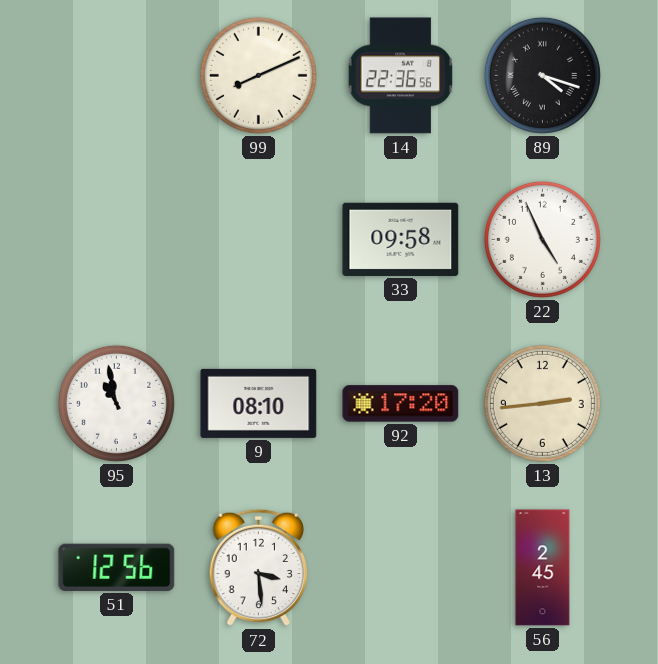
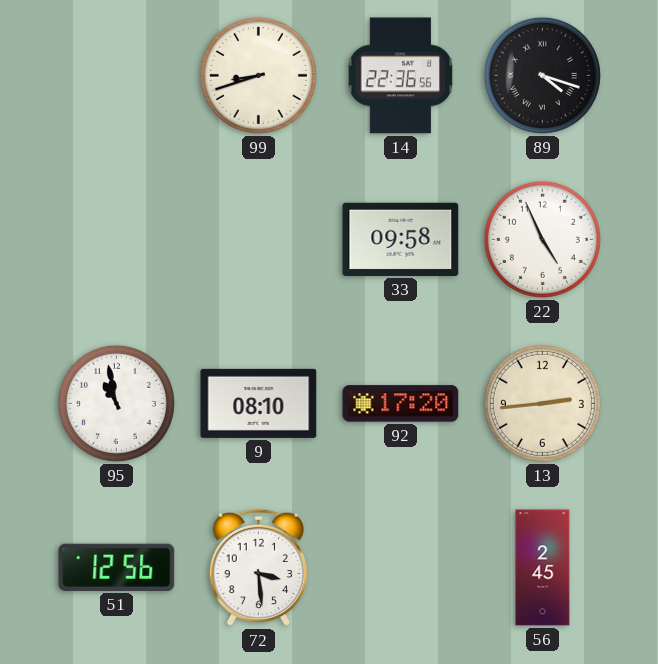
99: 8:11 -> 8:42 (258, 75)
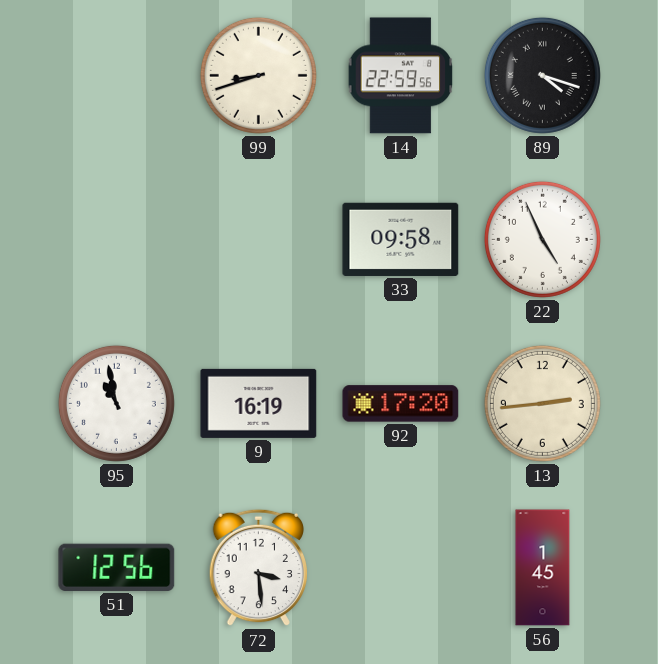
14: 22:36 -> 22:59 (401, 76)
9: 08:10 -> 16:19 (259, 403)
56: 2:45 -> 1:45 (543, 568)
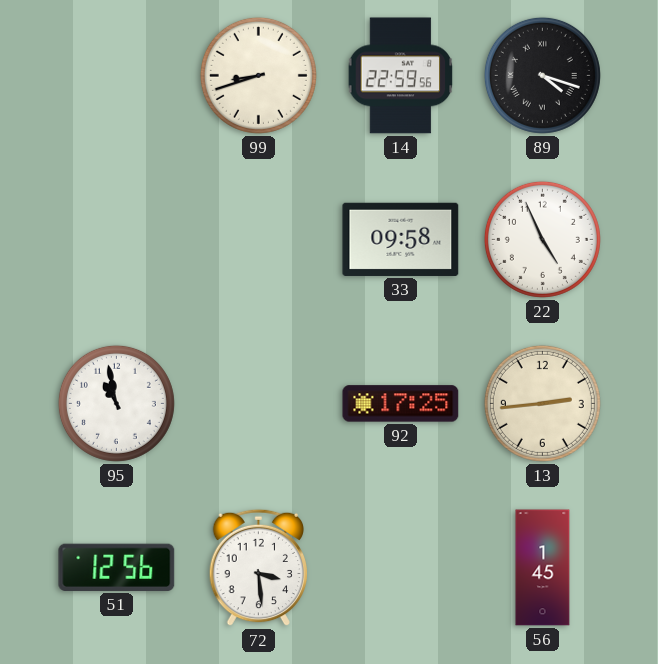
9: 16:19 -> none (259, 403)
92: 17:20 -> 17:25 (401, 404)
